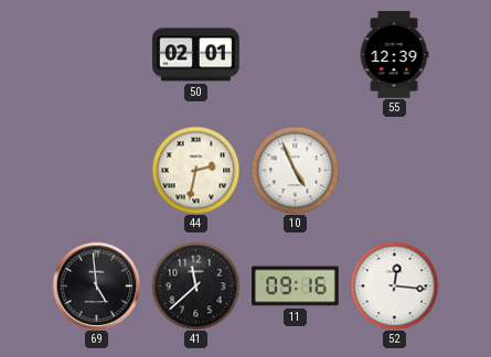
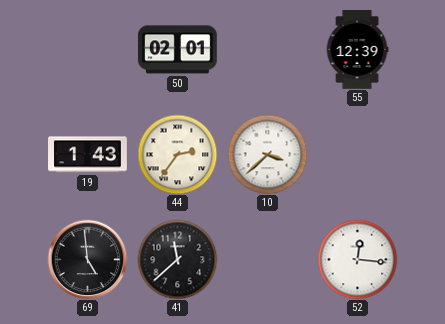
19: none -> 1:43 (88, 155)
44: 2:32 -> 2:36 (177, 154)
10: 4:56 -> 3:38 (267, 154)
11: 09:16 -> none (296, 286)
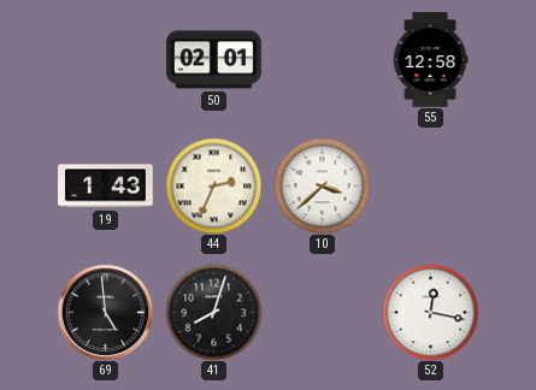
55: 12:39 -> 12:58 (430, 60)
44: 2:36 -> 2:34 (213, 185)
41: 11:38 -> 8:03 (213, 312)
52: 12:16 -> 12:17 (430, 312)
